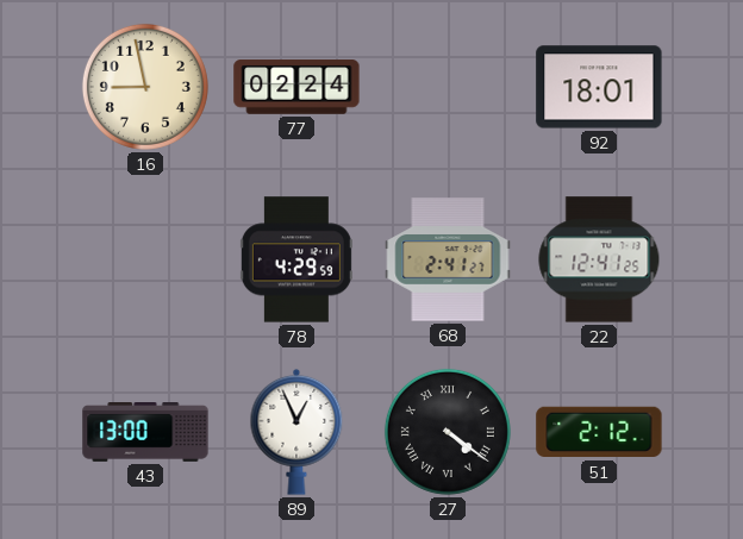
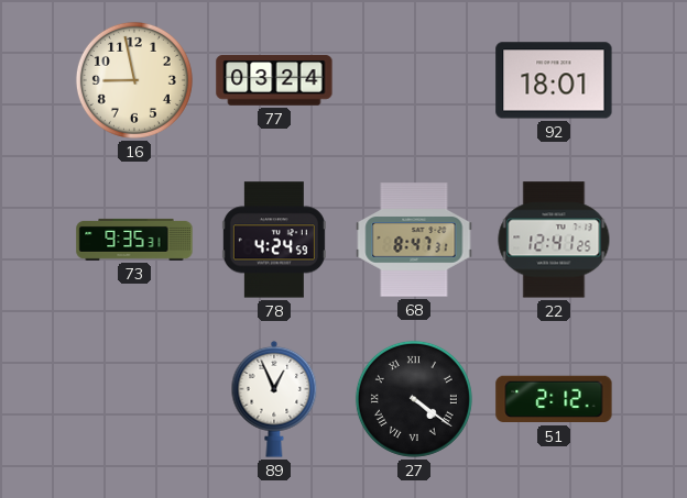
77: 02:24 -> 03:24 (274, 80)
73: none -> 9:35 (134, 240)
78: 4:29 -> 4:24 (274, 240)
68: 2:41 -> 8:47 (414, 240)
43: 13:00 -> none (145, 433)
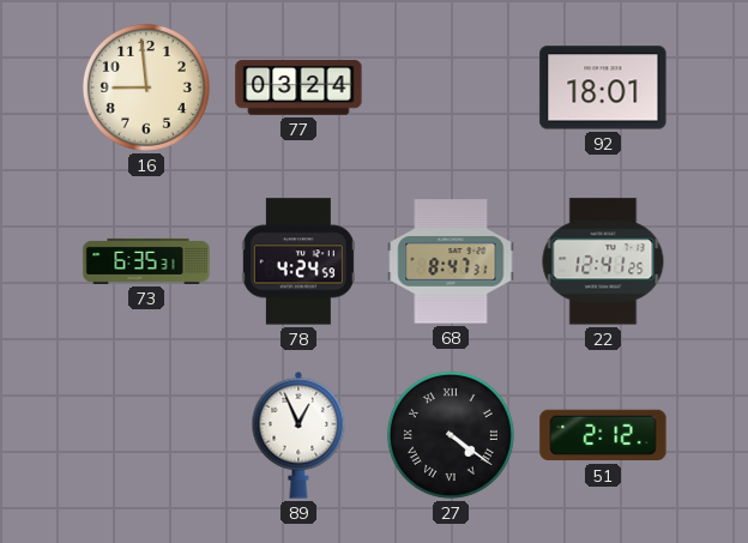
16: 8:58 -> 8:59 (146, 88)
73: 9:35 -> 6:35 (146, 261)
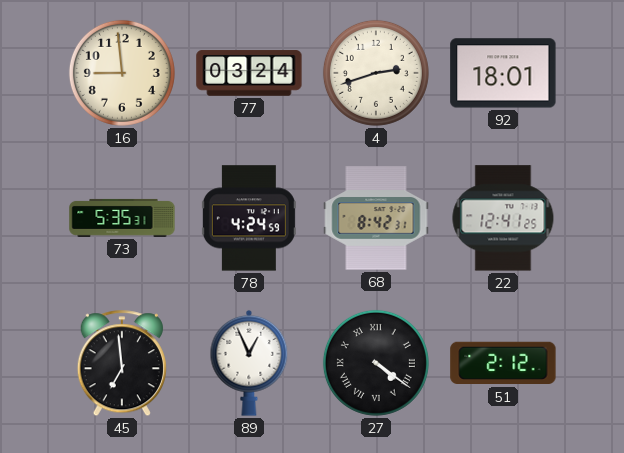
4: none -> 2:42 (376, 73)
73: 6:35 -> 5:35 (122, 218)
68: 8:47 -> 8:42 (376, 218)
45: none -> 6:59 (122, 364)
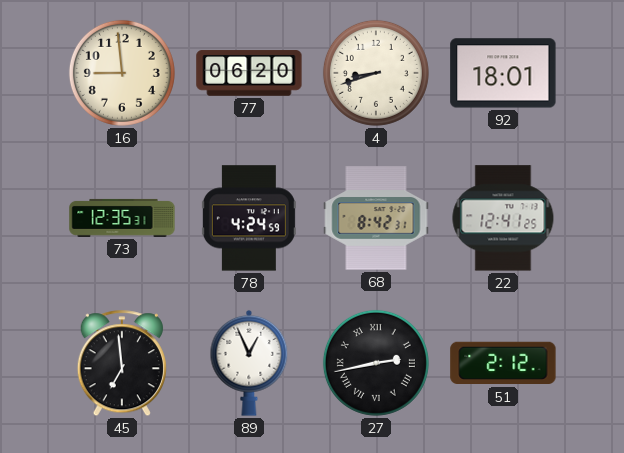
77: 03:24 -> 06:20 (249, 73)
4: 2:42 -> 8:42 (376, 73)
73: 5:35 -> 12:35 (122, 218)
27: 4:21 -> 2:43 (376, 363)
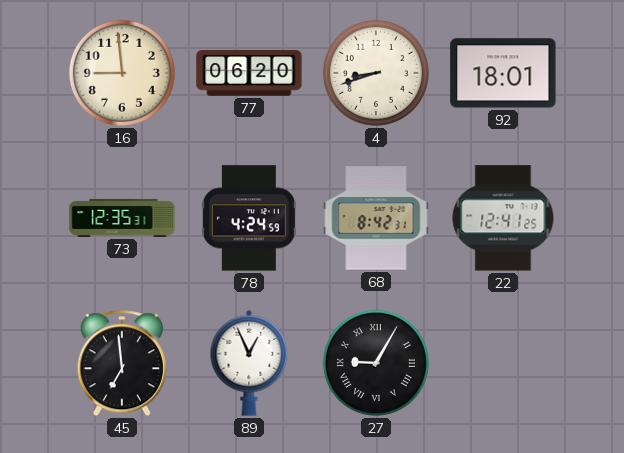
27: 2:43 -> 9:05 (376, 363)
51: 2:12 -> none (503, 363)
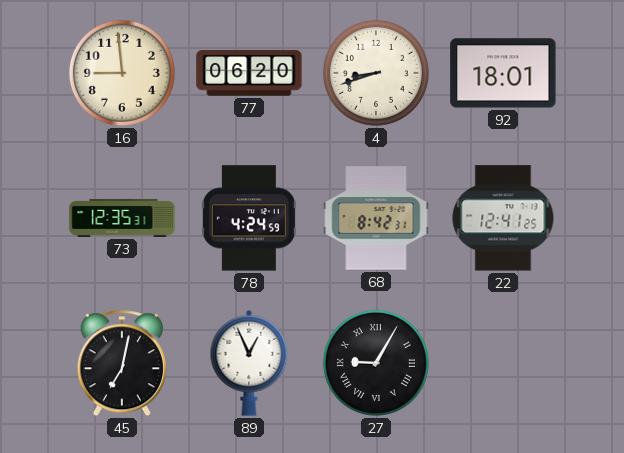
45: 6:59 -> 7:02 (122, 364)
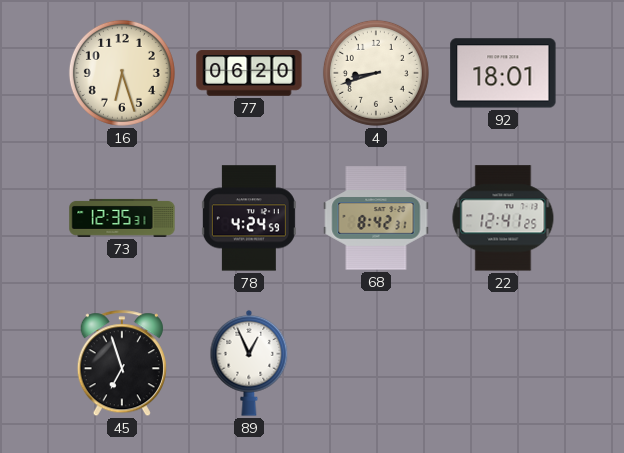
16: 8:59 -> 6:27 (122, 73)
45: 7:02 -> 6:57 (122, 364)
27: 9:05 -> none (376, 363)
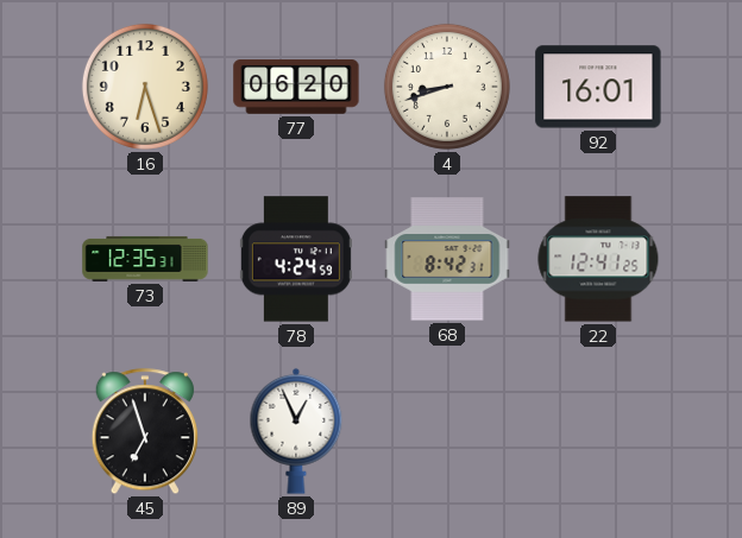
92: 18:01 -> 16:01 (598, 87)
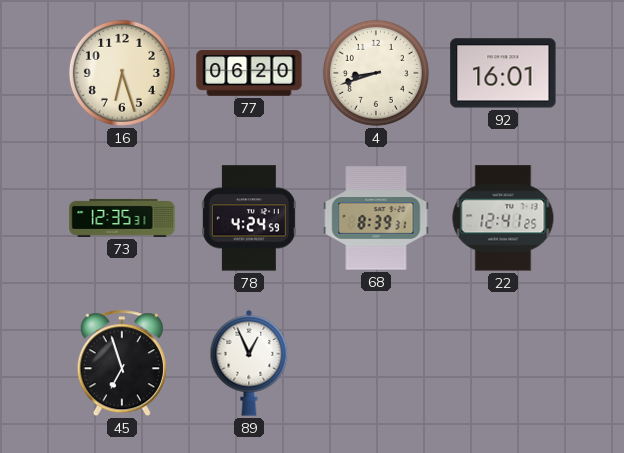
68: 8:42 -> 8:39 (376, 218)
